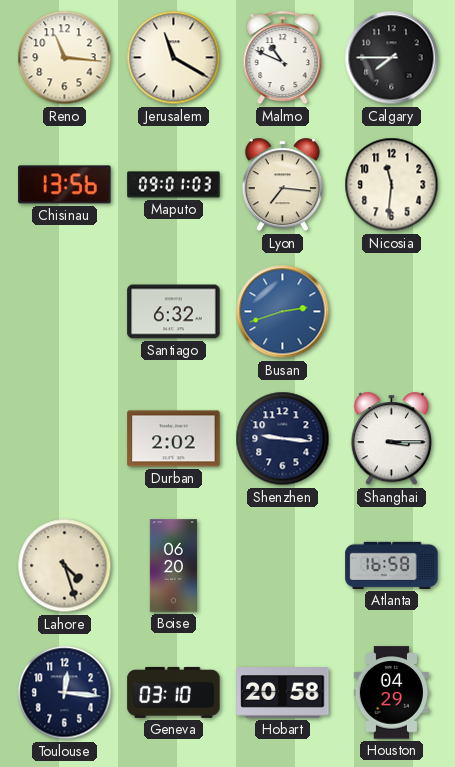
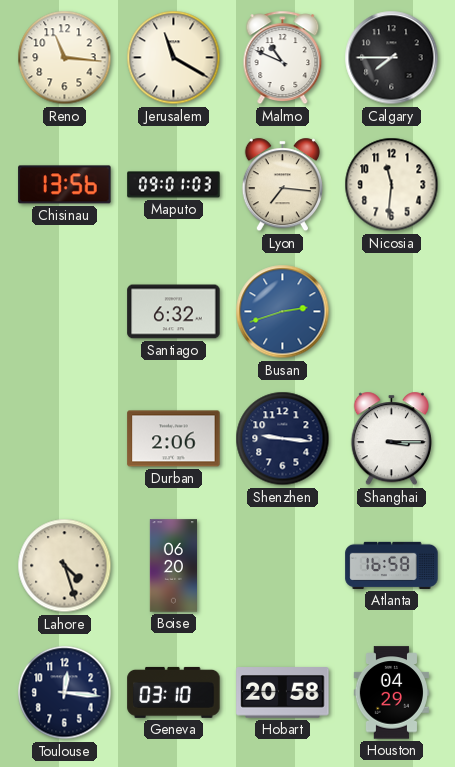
Durban: 2:02 -> 2:06 (174, 439)
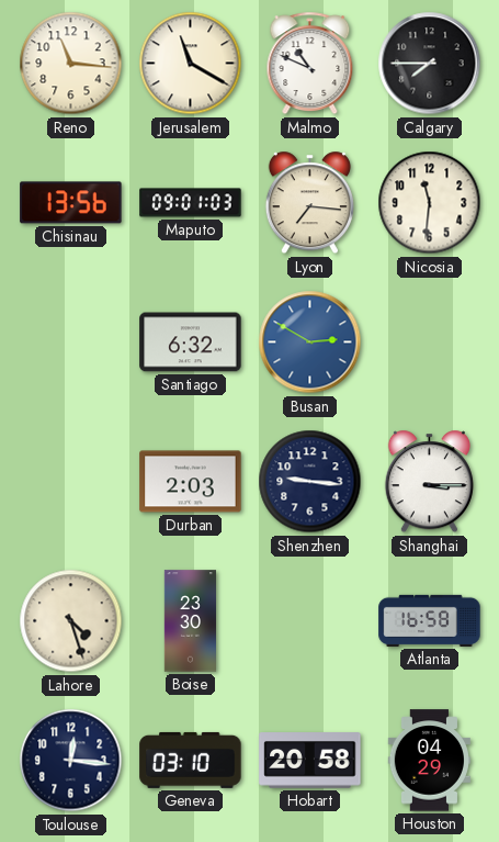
Busan: 2:42 -> 2:50 (310, 343)
Durban: 2:06 -> 2:03 (191, 482)
Boise: 06:20 -> 23:30 (190, 621)
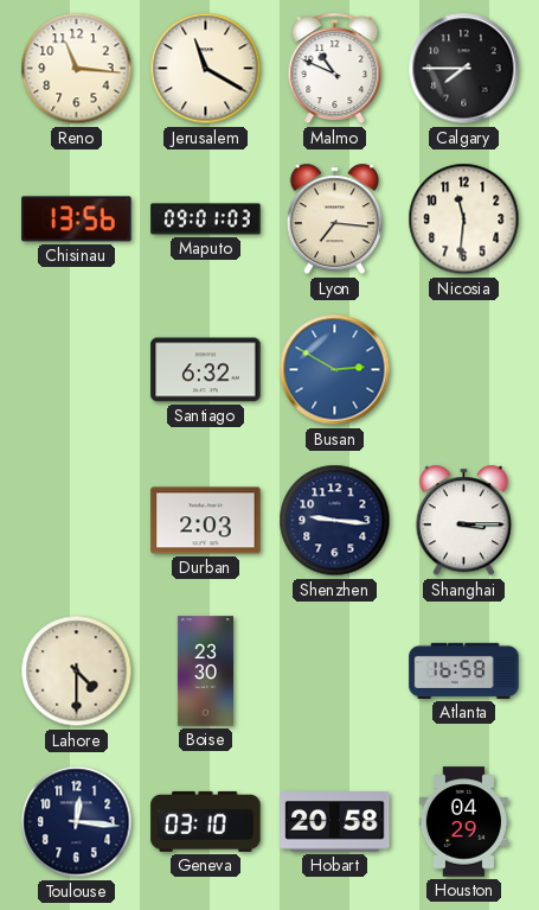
Lahore: 4:27 -> 4:30 (77, 672)
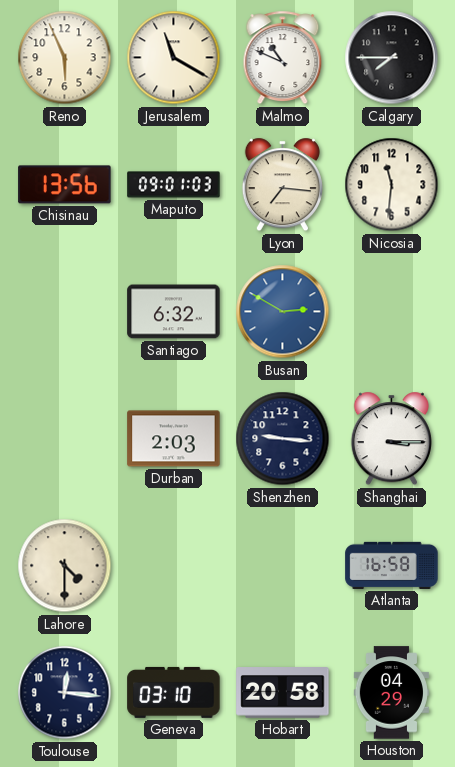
Reno: 11:16 -> 5:56 (65, 58)
Boise: 23:30 -> none (205, 672)
